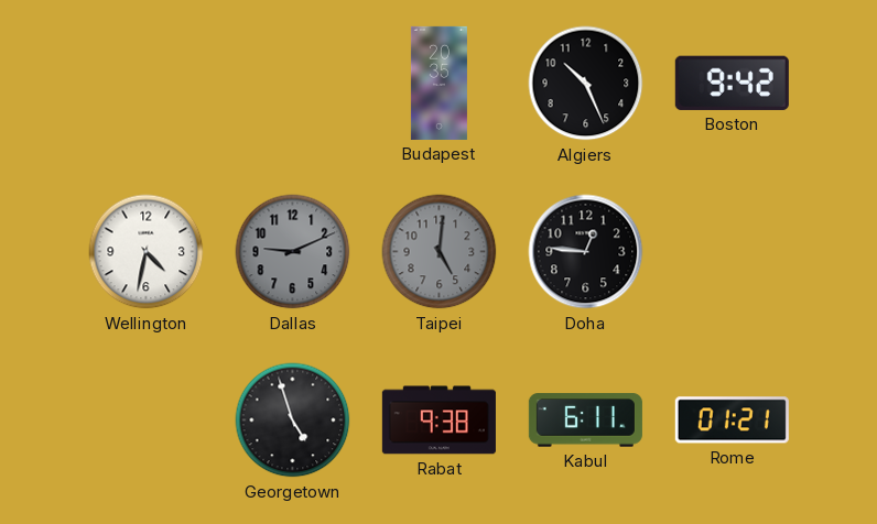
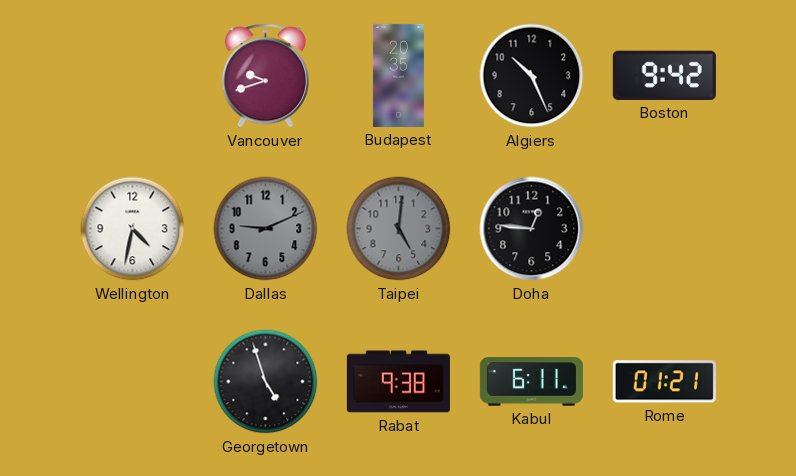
Vancouver: none -> 9:42 (265, 76)
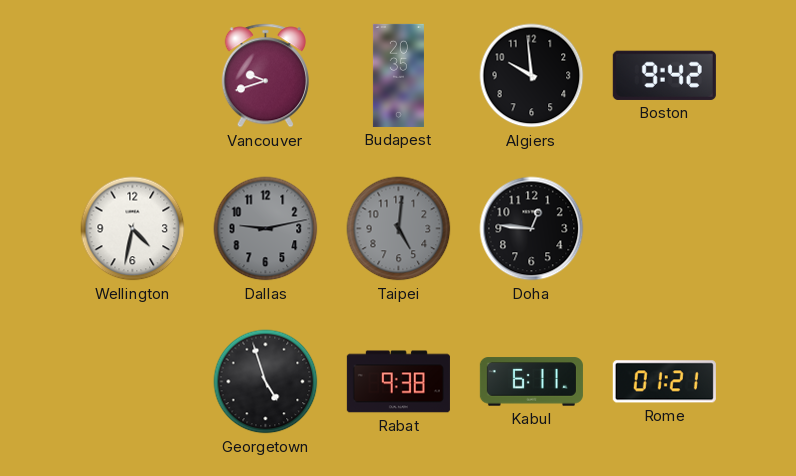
Algiers: 10:26 -> 9:59 (532, 76)
Dallas: 9:11 -> 9:13 (266, 229)
